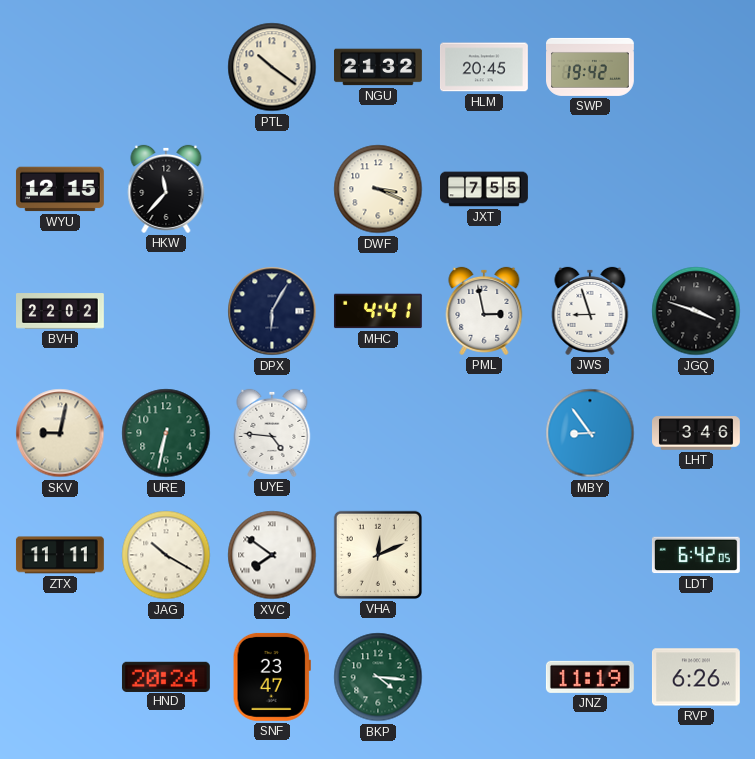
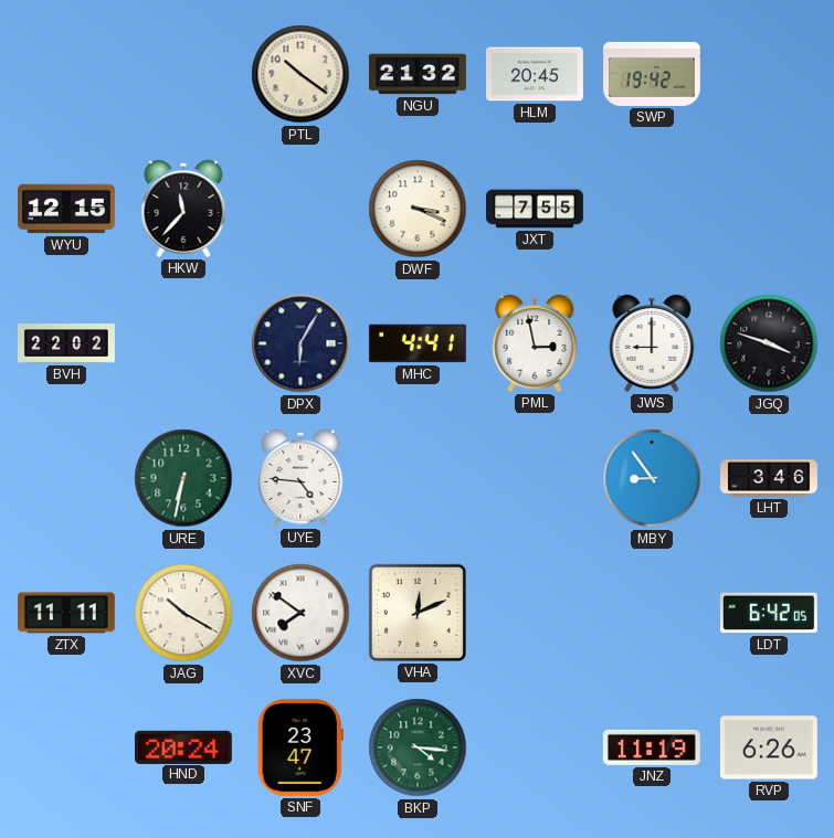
JWS: 8:57 -> 9:00 (652, 343)
SKV: 9:02 -> none (60, 433)
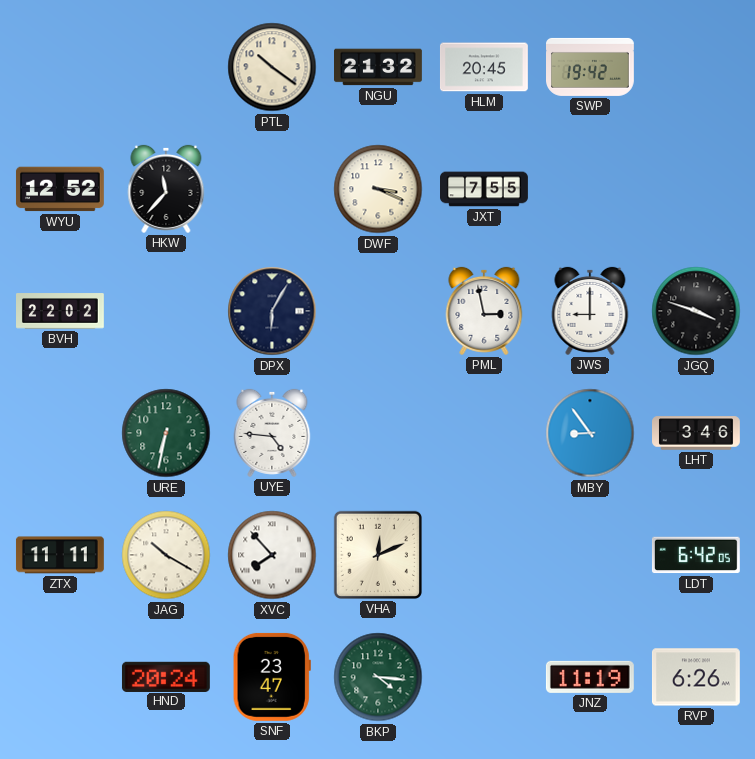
WYU: 12:15 -> 12:52 (60, 189)
MHC: 4:41 -> none (418, 343)
XVC: 7:51 -> 7:53 (272, 555)
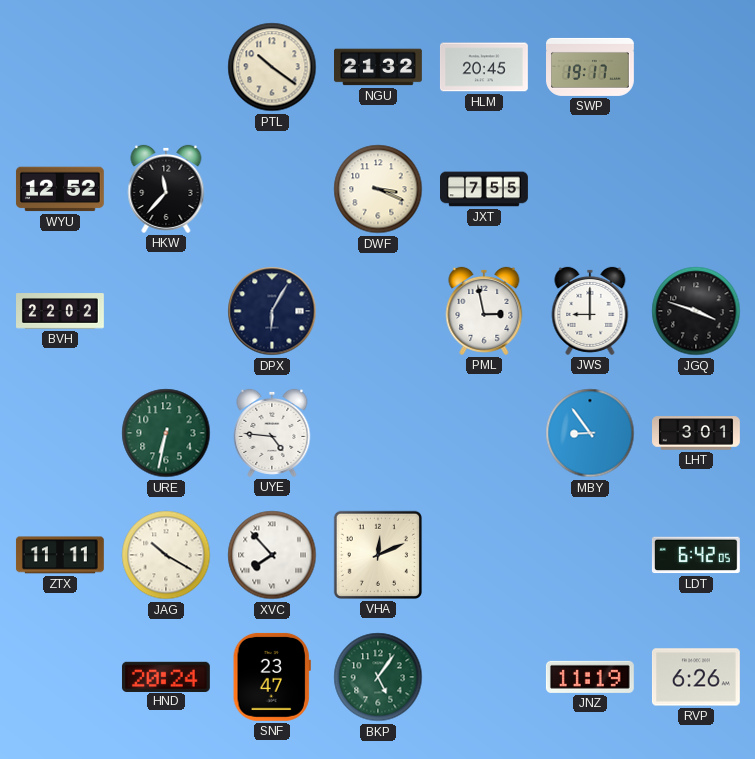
SWP: 19:42 -> 19:17 (591, 67)
LHT: 3:46 -> 3:01 (697, 433)
BKP: 4:16 -> 5:06 (378, 677)
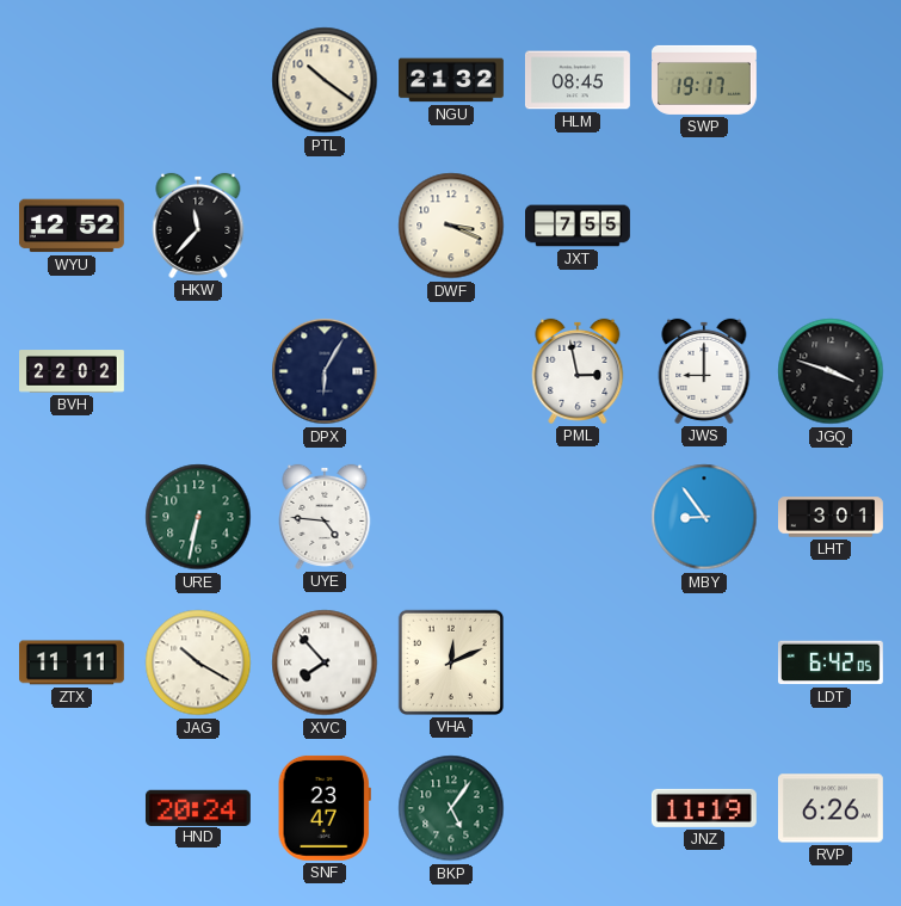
HLM: 20:45 -> 08:45 (578, 80)
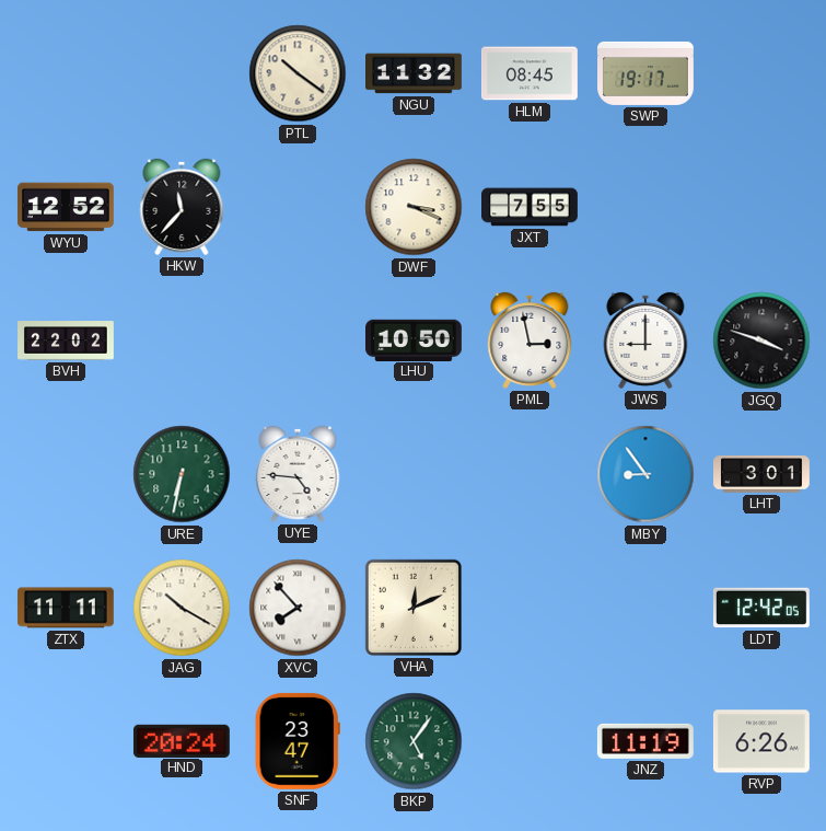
NGU: 21:32 -> 11:32 (415, 73)
DPX: 6:05 -> none (325, 371)
LHU: none -> 10:50 (415, 339)
LDT: 6:42 -> 12:42 (761, 608)
